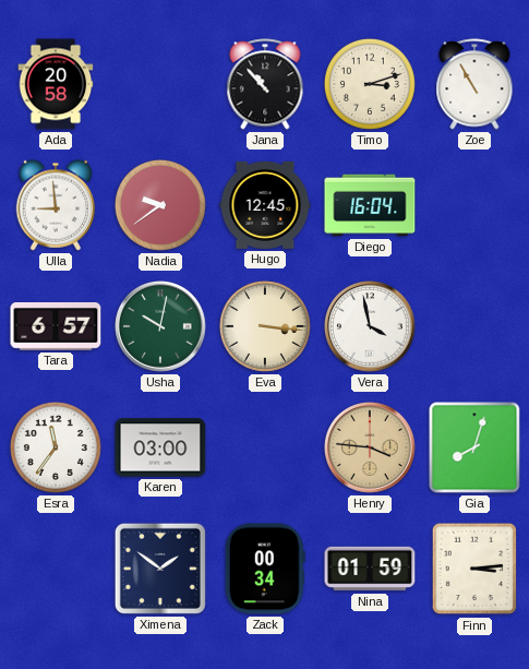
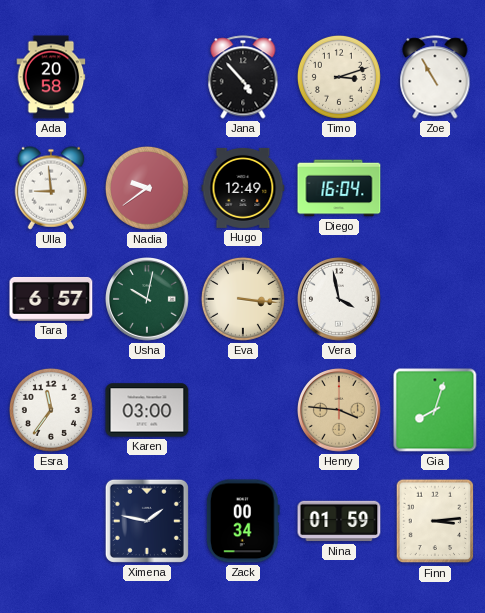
Jana: 10:53 -> 4:53 (243, 77)
Hugo: 12:45 -> 12:49 (243, 188)
Ximena: 1:51 -> 1:47 (147, 521)
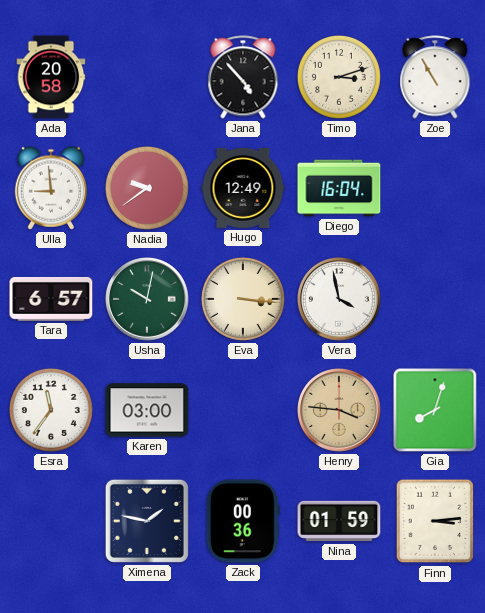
Zack: 00:34 -> 00:36 (243, 521)
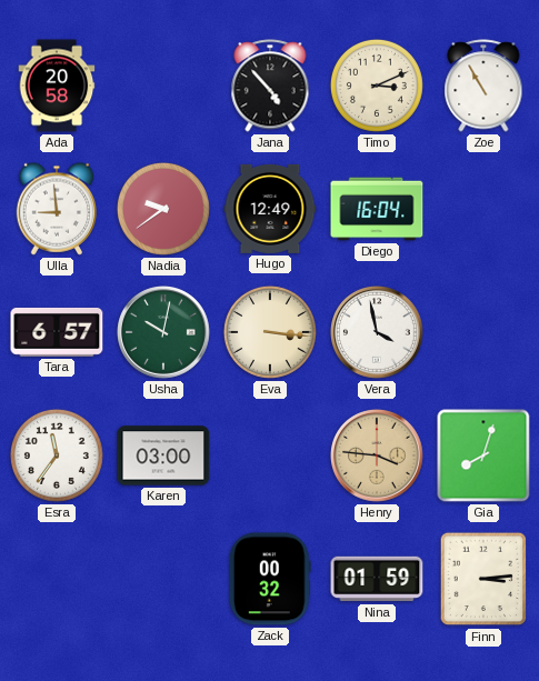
Timo: 3:12 -> 3:11 (377, 86)
Ximena: 1:47 -> none (147, 521)
Zack: 00:36 -> 00:32 (270, 579)
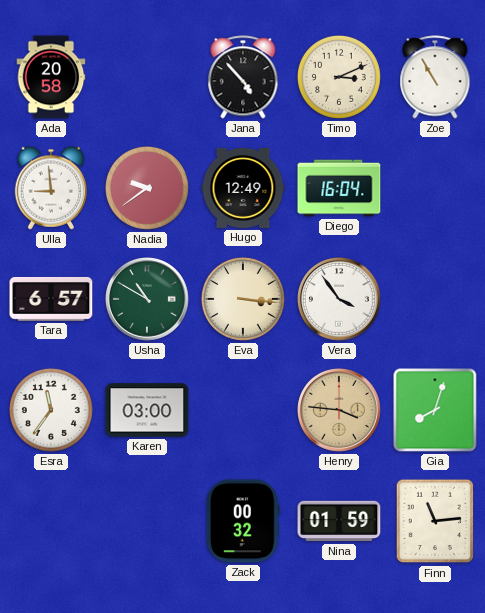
Usha: 10:02 -> 10:50 (148, 300)
Vera: 3:58 -> 3:54 (340, 300)
Finn: 3:14 -> 11:14 (435, 521)
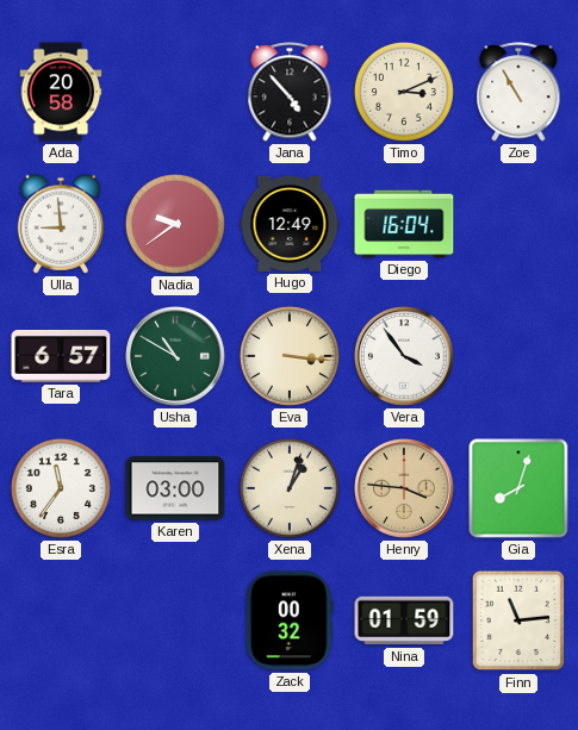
Xena: none -> 1:03 (290, 488)
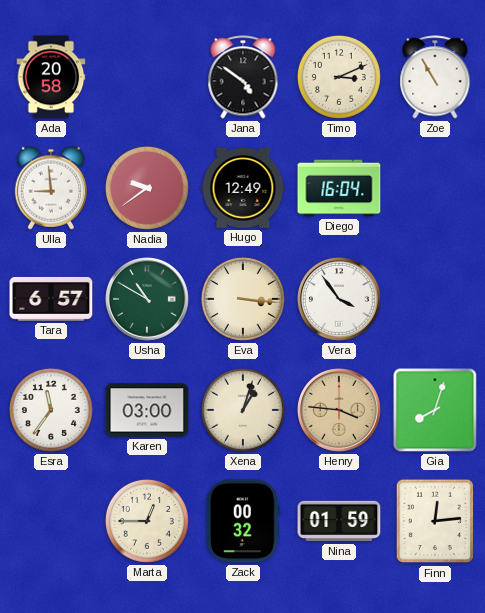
Jana: 4:53 -> 4:51 (243, 77)
Marta: none -> 12:45 (147, 521)
Finn: 11:14 -> 12:14 (435, 521)
